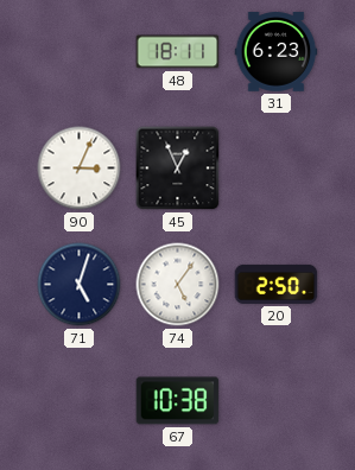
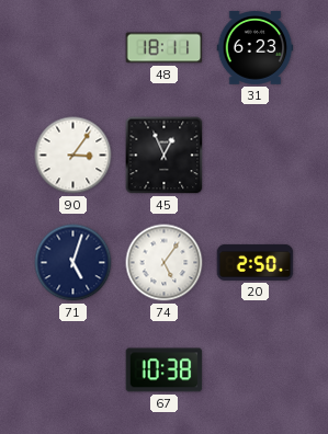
90: 3:04 -> 3:06 (73, 156)
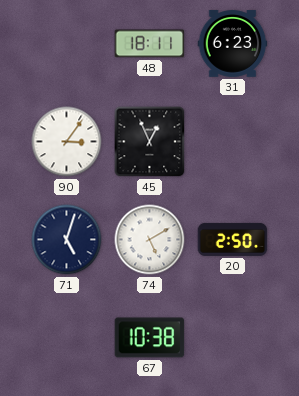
74: 5:06 -> 5:10 (150, 240)
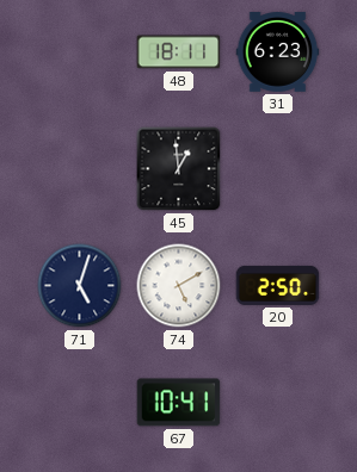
90: 3:06 -> none (67, 142)
45: 12:56 -> 12:59 (179, 169)
67: 10:38 -> 10:41 (179, 403)
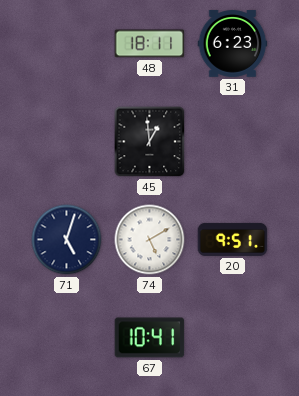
20: 2:50 -> 9:51 (233, 239)
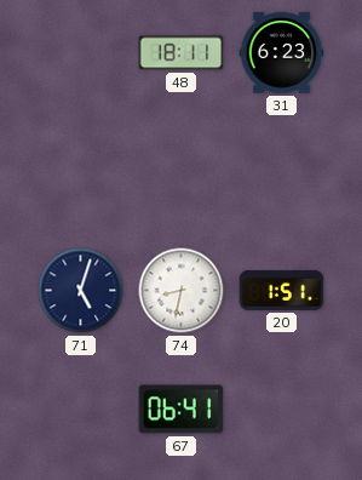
45: 12:59 -> none (150, 142)
74: 5:10 -> 8:32 (182, 291)
20: 9:51 -> 1:51 (282, 290)
67: 10:41 -> 06:41 (182, 410)
